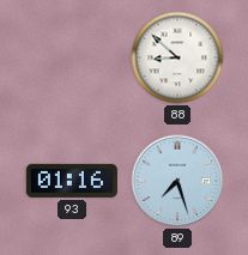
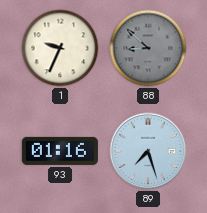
1: none -> 9:34 (60, 48)
88 dial: white -> grey (148, 48)
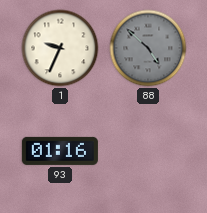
88: 8:52 -> 4:52 (148, 48)
89: 7:27 -> none (148, 151)
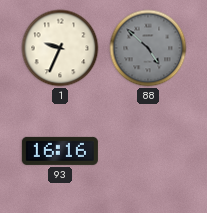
93: 01:16 -> 16:16 (60, 151)
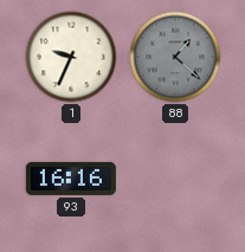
88: 4:52 -> 1:22 (175, 57)
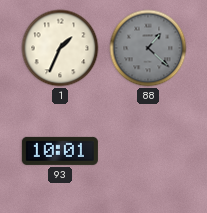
1: 9:34 -> 1:34 (60, 48)
93: 16:16 -> 10:01 (60, 151)
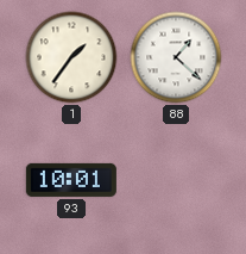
1: 1:34 -> 1:36 (71, 57)
88 dial: grey -> white (176, 57)
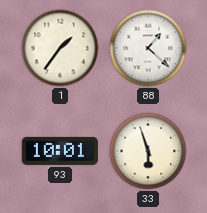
33: none -> 5:57 (148, 151)
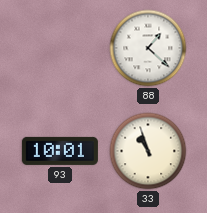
1: 1:36 -> none (60, 48)
33: 5:57 -> 10:57 (148, 151)
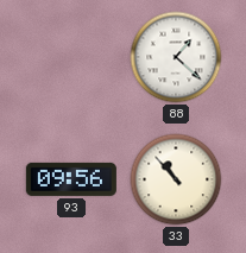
93: 10:01 -> 09:56 (71, 179)
33: 10:57 -> 10:53 (176, 179)
